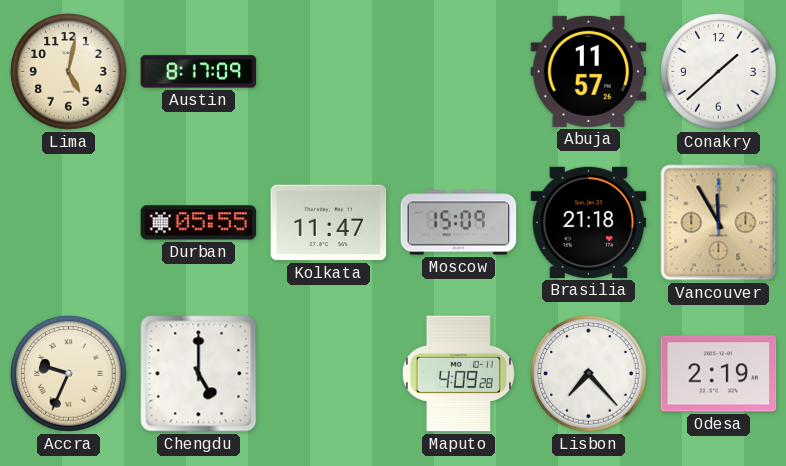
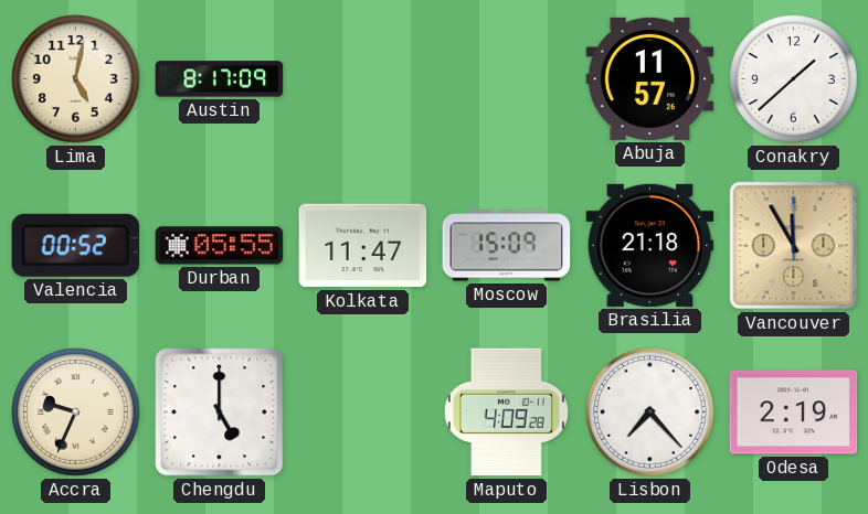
Valencia: none -> 00:52 (76, 245)
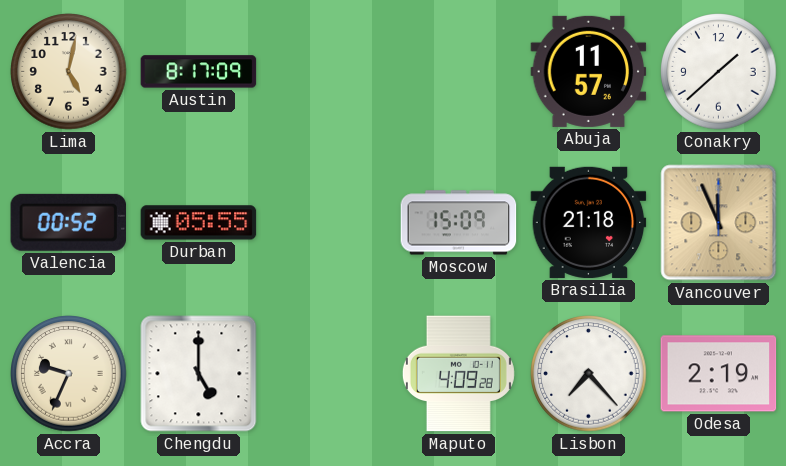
Kolkata: 11:47 -> none (363, 246)
Vancouver: 11:55 -> 11:56 (719, 223)
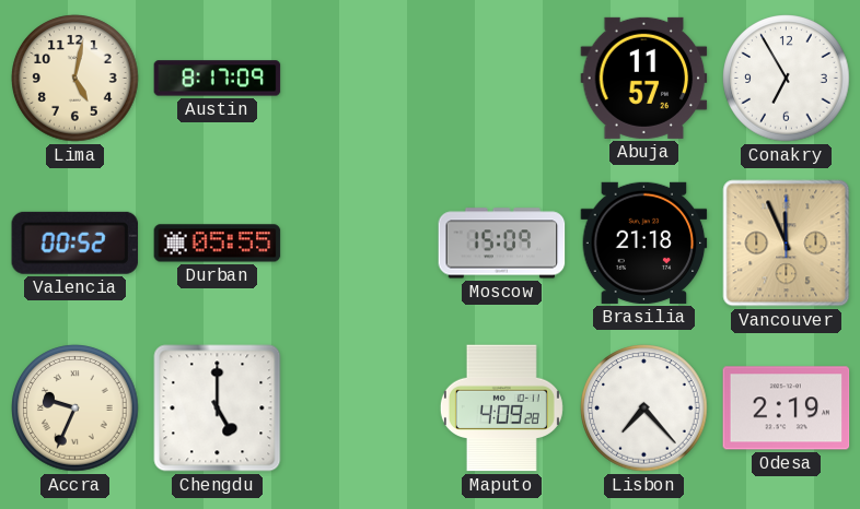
Conakry: 1:38 -> 6:55 (787, 79)
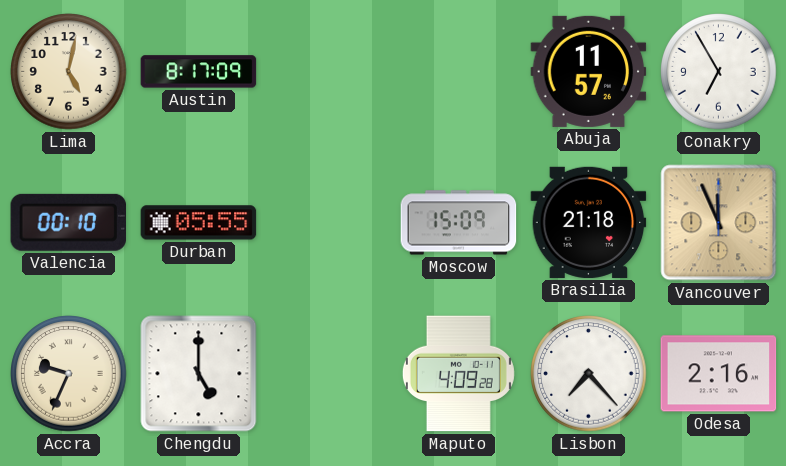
Valencia: 00:52 -> 00:10 (69, 222)
Odesa: 2:19 -> 2:16 (719, 374)
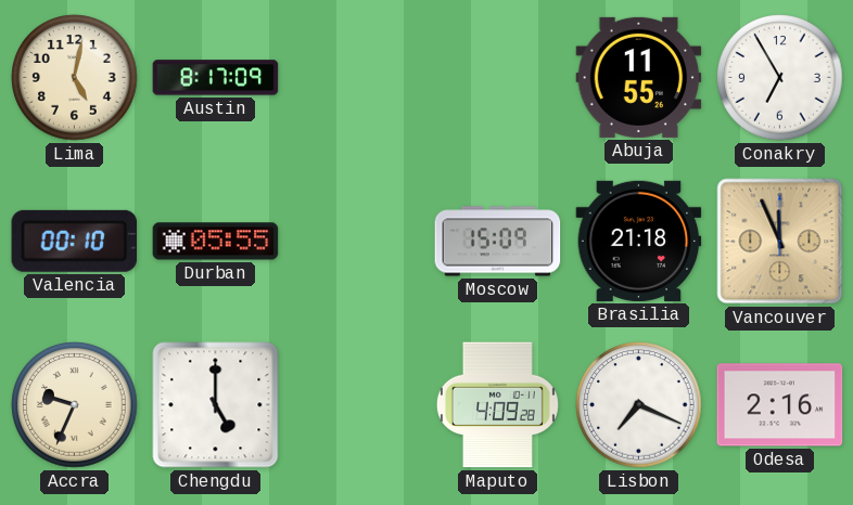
Abuja: 11:57 -> 11:55 (639, 77)
Lisbon: 7:23 -> 7:19 (639, 405)
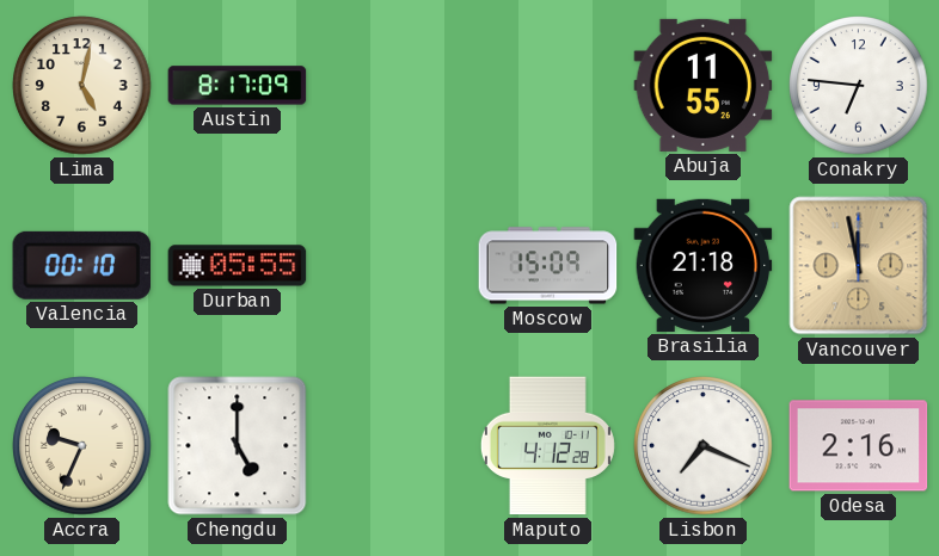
Conakry: 6:55 -> 6:46 (859, 86)
Vancouver: 11:56 -> 11:58 (859, 266)
Maputo: 4:09 -> 4:12 (547, 446)
